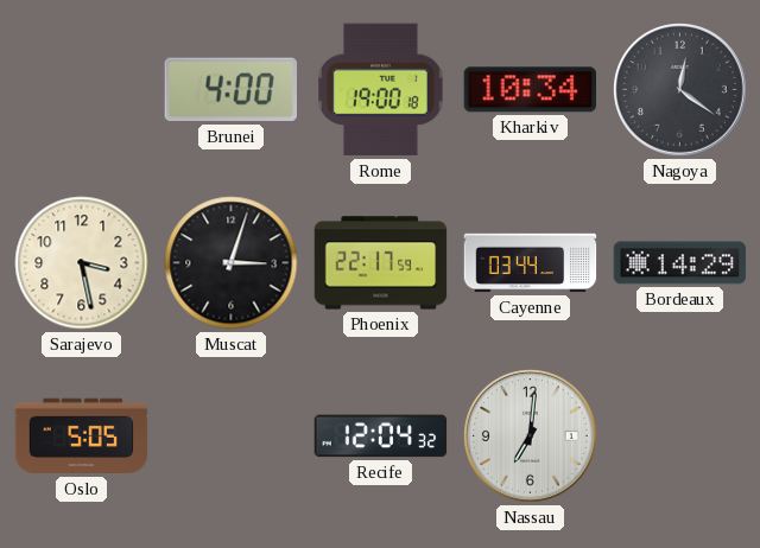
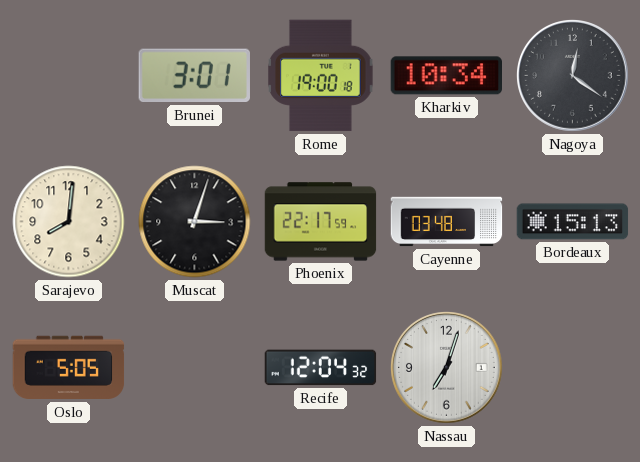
Brunei: 4:00 -> 3:01 (194, 76)
Sarajevo: 3:28 -> 8:01 (69, 222)
Cayenne: 03:44 -> 03:48 (447, 222)
Bordeaux: 14:29 -> 15:13 (573, 222)
Nassau: 7:01 -> 7:03 (447, 368)
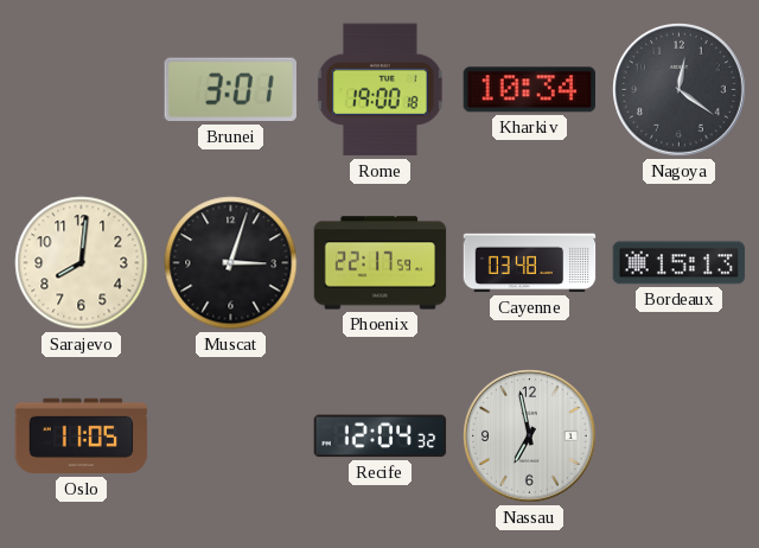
Oslo: 5:05 -> 11:05 (82, 437)
Nassau: 7:03 -> 6:58 (530, 437)
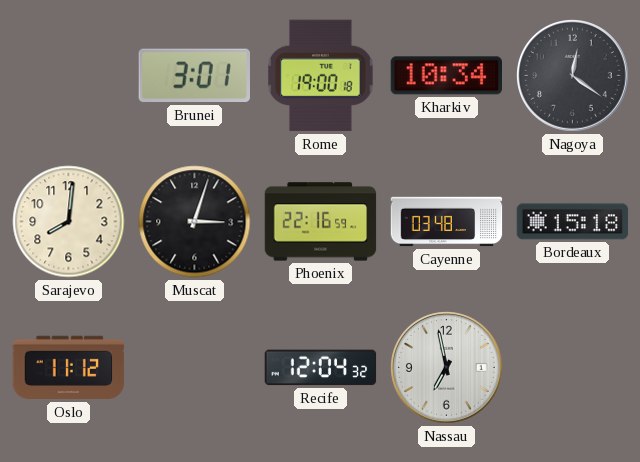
Phoenix: 22:17 -> 22:16 (321, 222)
Bordeaux: 15:13 -> 15:18 (573, 222)
Oslo: 11:05 -> 11:12 (69, 368)
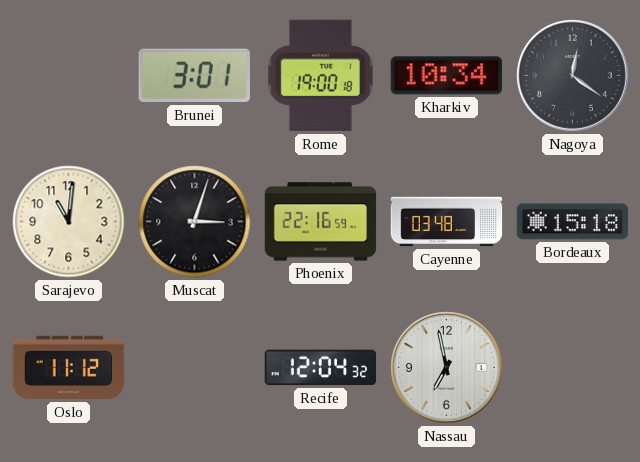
Sarajevo: 8:01 -> 11:01 (69, 222)
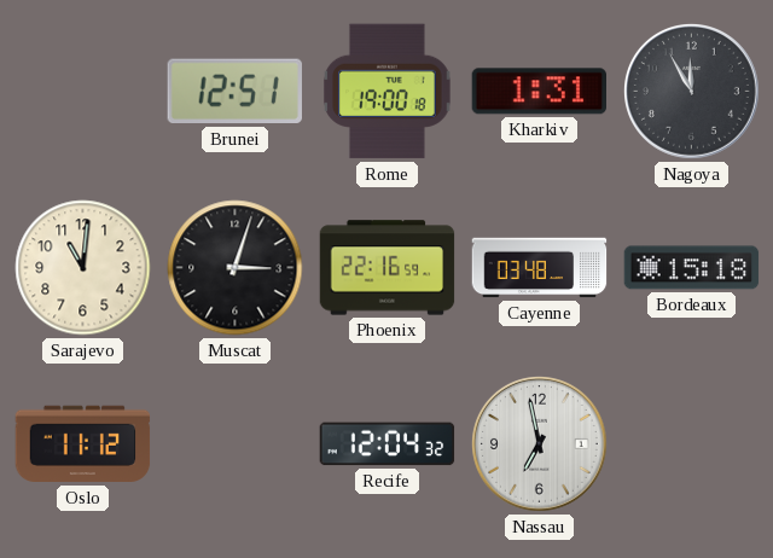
Brunei: 3:01 -> 12:51 (234, 92)
Kharkiv: 10:34 -> 1:31 (539, 92)
Nagoya: 12:21 -> 11:55 (692, 92)
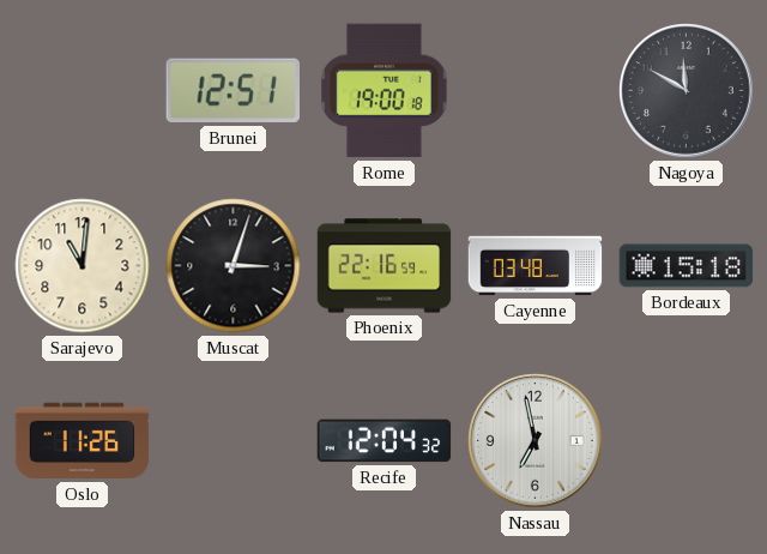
Kharkiv: 1:31 -> none (539, 92)
Nagoya: 11:55 -> 11:50 (687, 91)
Oslo: 11:12 -> 11:26 (83, 441)
